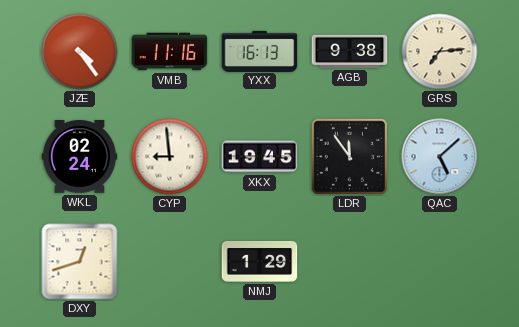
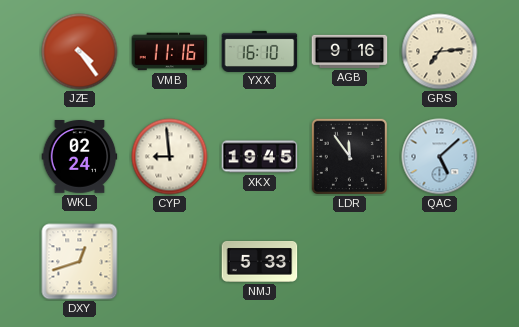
YXX: 16:13 -> 16:10 (260, 51)
AGB: 9:38 -> 9:16 (350, 51)
NMJ: 1:29 -> 5:33 (260, 262)
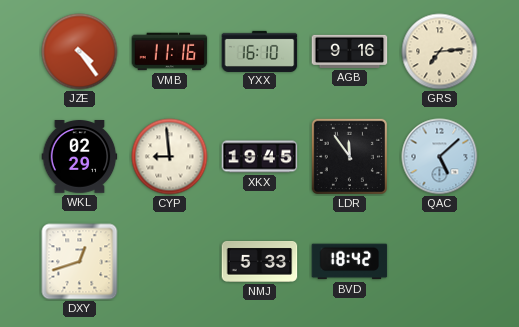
WKL: 02:24 -> 02:29 (80, 157)
BVD: none -> 18:42 (350, 262)
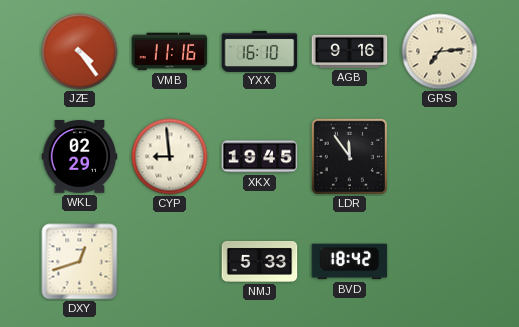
QAC: 5:08 -> none (440, 157)
